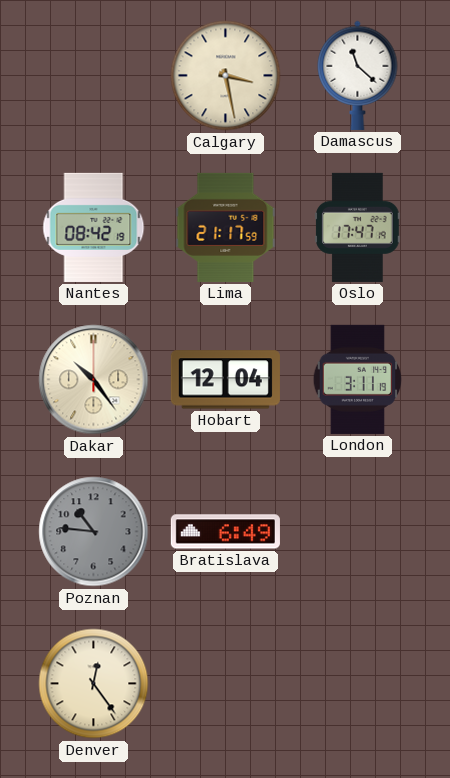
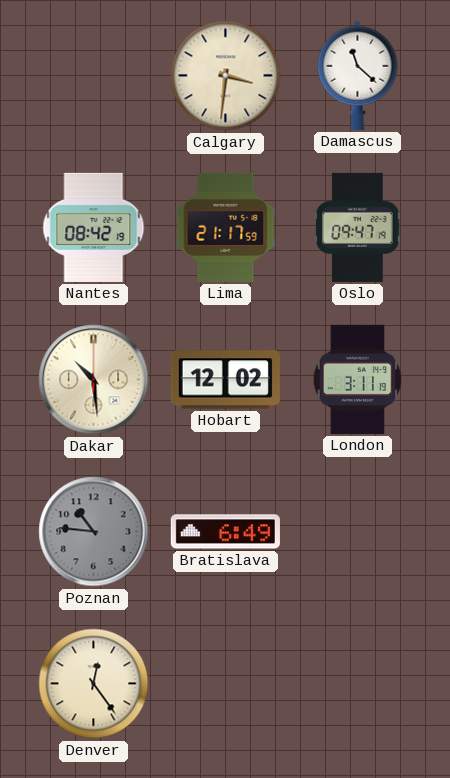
Calgary: 3:28 -> 3:31 (226, 76)
Oslo: 17:47 -> 09:47 (358, 227)
Dakar: 10:24 -> 10:29 (94, 380)
Hobart: 12:04 -> 12:02 (225, 380)
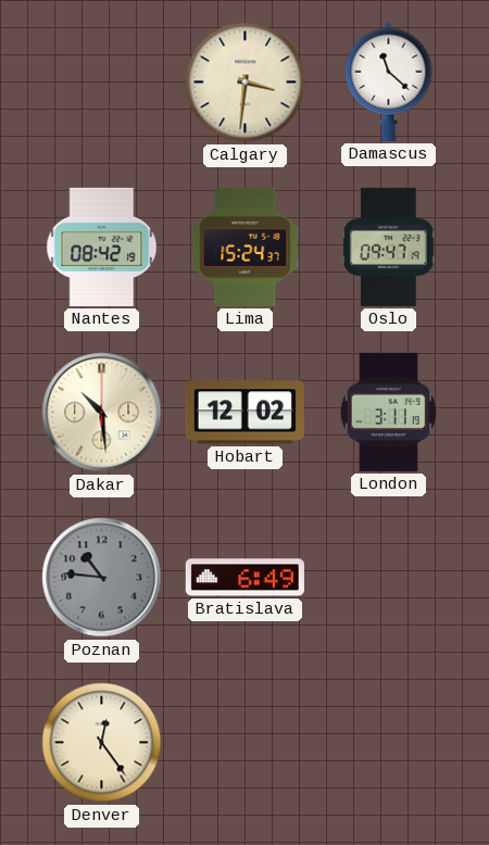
Lima: 21:17 -> 15:24 (246, 247)
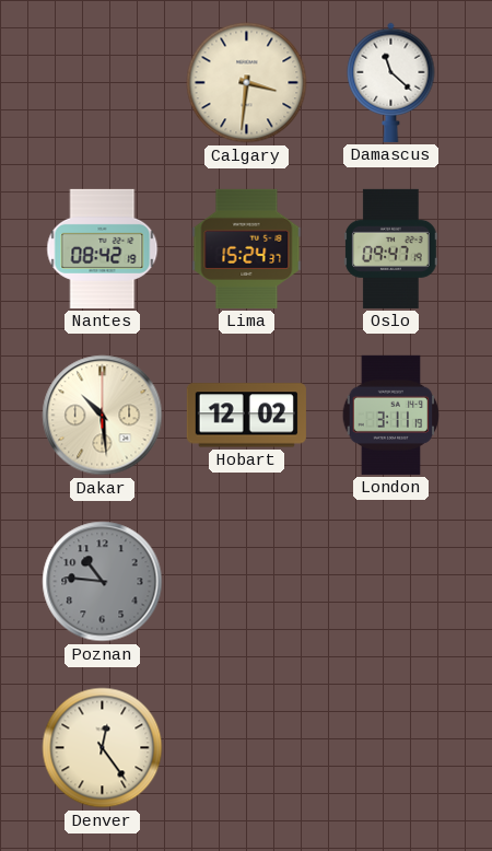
Bratislava: 6:49 -> none (244, 578)
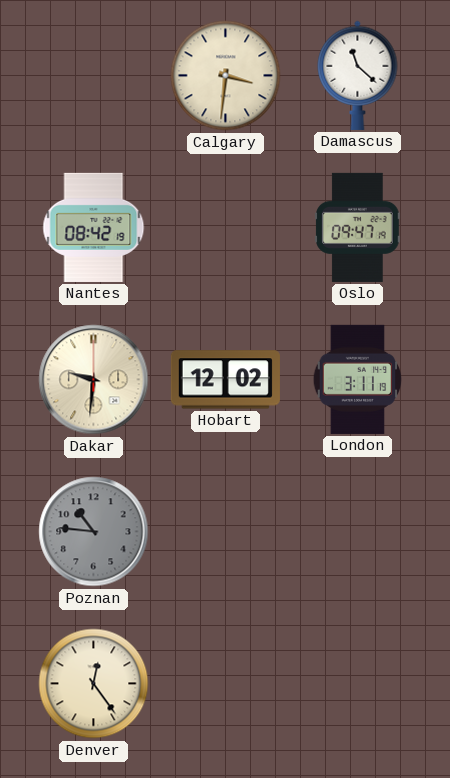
Lima: 15:24 -> none (247, 248)
Dakar: 10:29 -> 9:31 (94, 380)
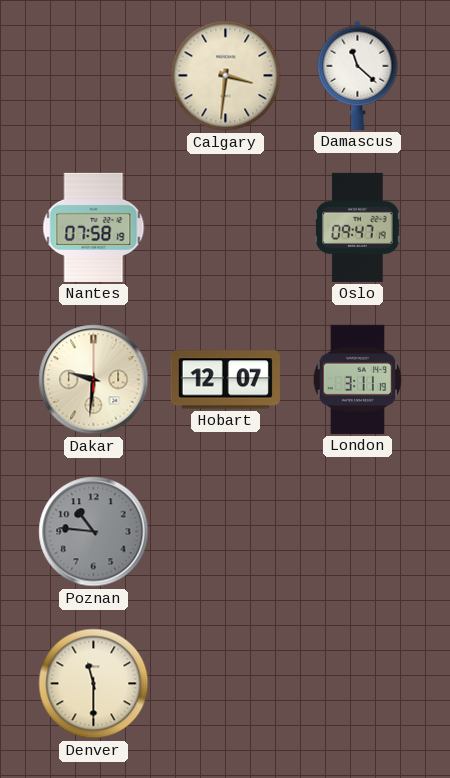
Nantes: 08:42 -> 07:58 (94, 227)
Hobart: 12:02 -> 12:07 (225, 380)
Denver: 12:24 -> 11:30 (94, 684)
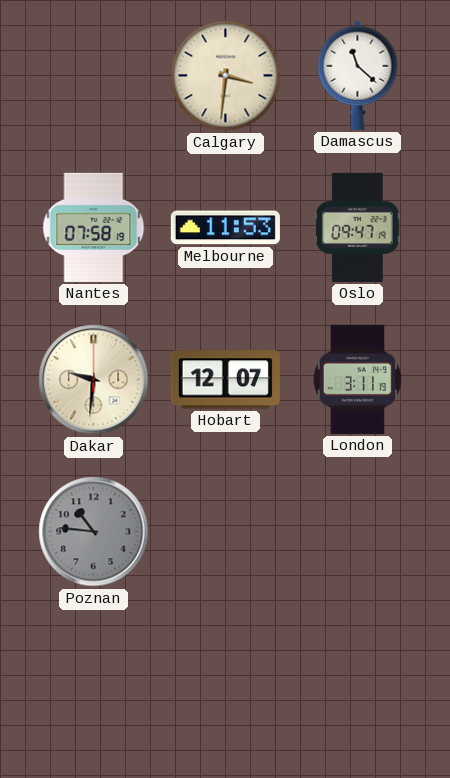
Melbourne: none -> 11:53 (225, 228)
Denver: 11:30 -> none (94, 684)
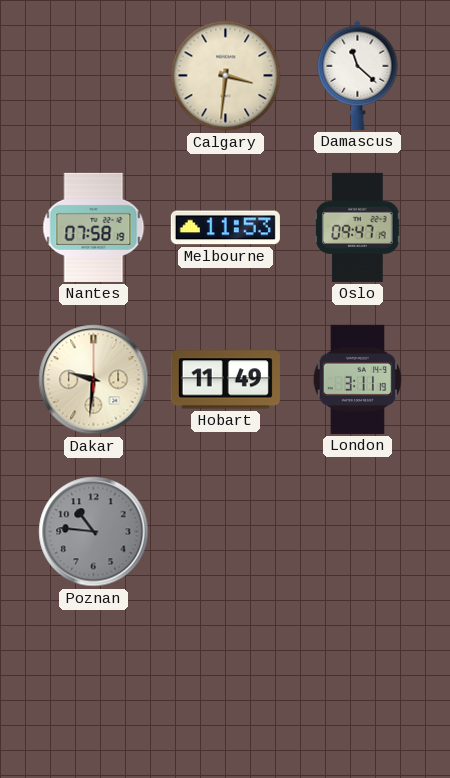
Hobart: 12:07 -> 11:49 (225, 380)
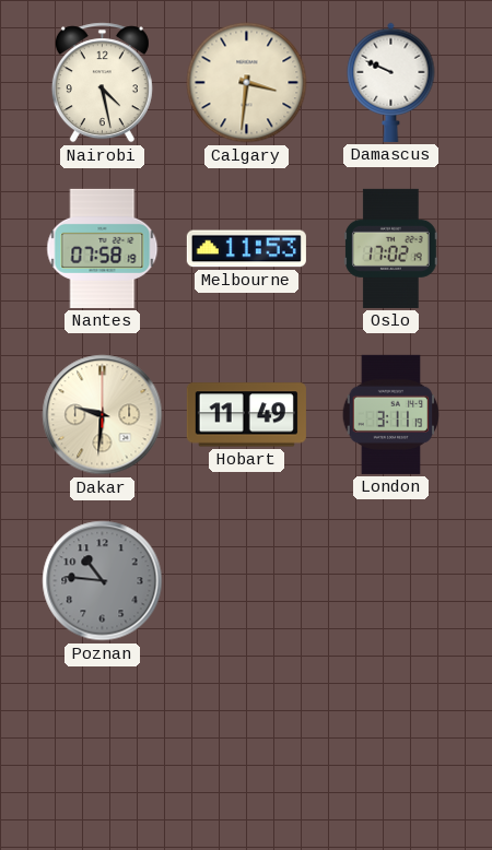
Nairobi: none -> 4:28 (102, 83)
Damascus: 11:22 -> 9:49 (391, 82)
Oslo: 09:47 -> 17:02 (391, 248)
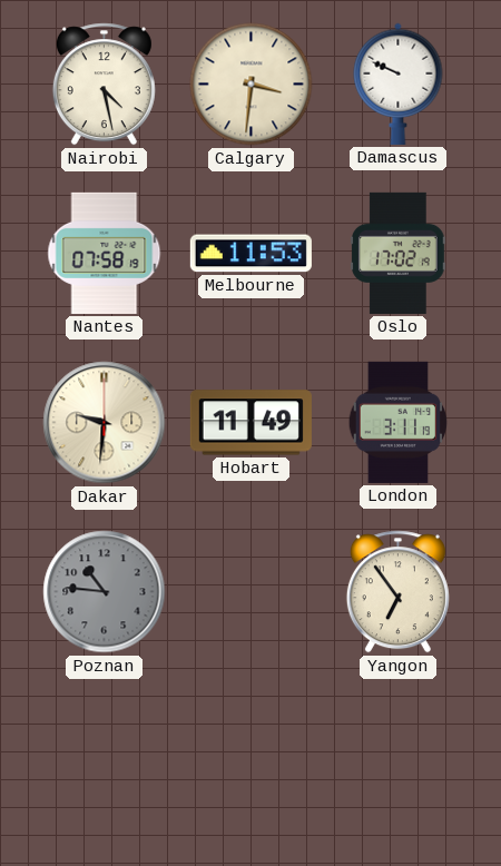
Yangon: none -> 6:54 (397, 592)
